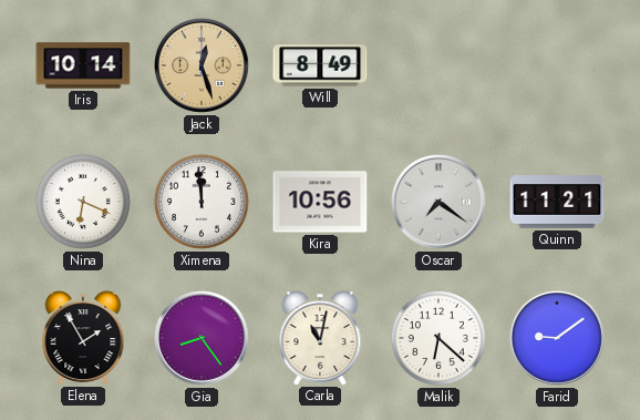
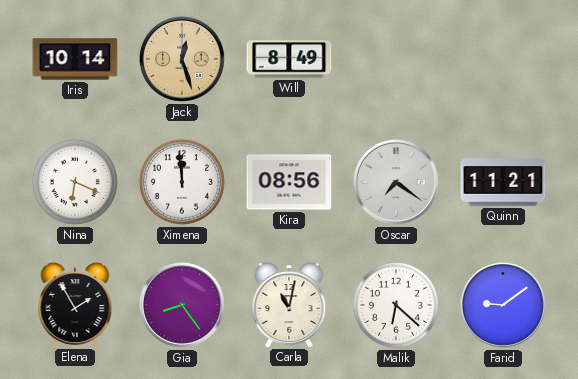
Kira: 10:56 -> 08:56 (289, 182)
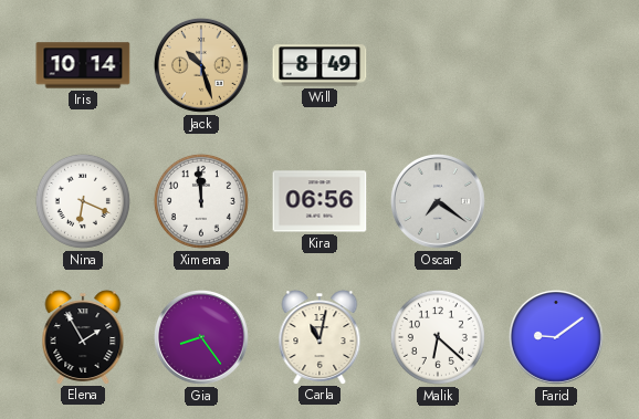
Jack: 12:27 -> 10:27 (201, 65)
Kira: 08:56 -> 06:56 (319, 201)
Quinn: 11:21 -> none (503, 182)
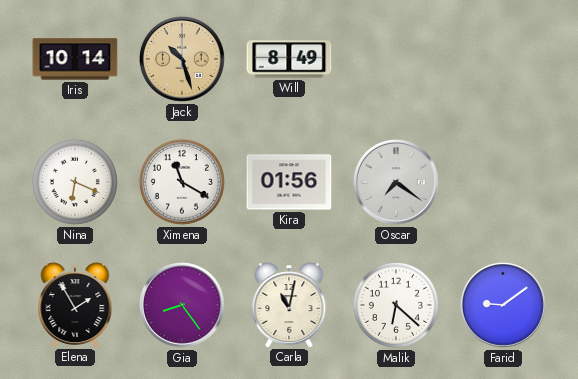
Ximena: 11:59 -> 11:20 (182, 182)
Kira: 06:56 -> 01:56 (289, 182)
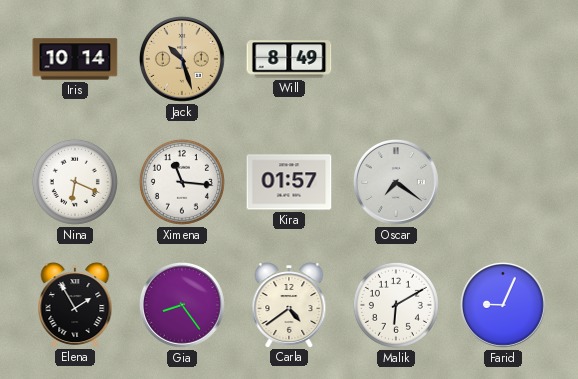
Ximena: 11:20 -> 11:16 (182, 182)
Kira: 01:56 -> 01:57 (289, 182)
Carla: 11:02 -> 4:39 (289, 305)
Malik: 6:22 -> 6:10 (396, 305)
Farid: 9:09 -> 9:04 (503, 305)
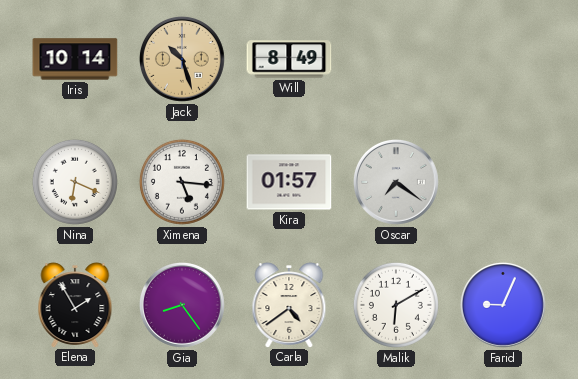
Ximena: 11:16 -> 5:16 (182, 182)
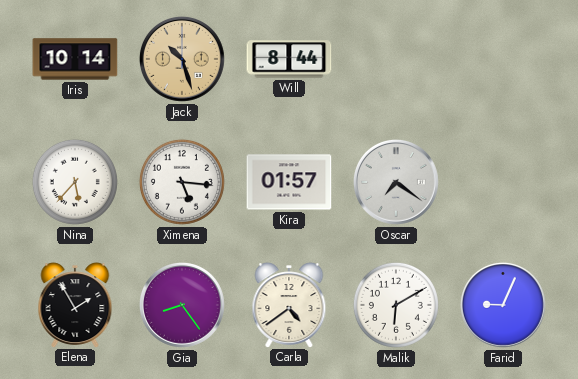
Will: 8:49 -> 8:44 (289, 59)
Nina: 6:19 -> 5:37 (75, 182)
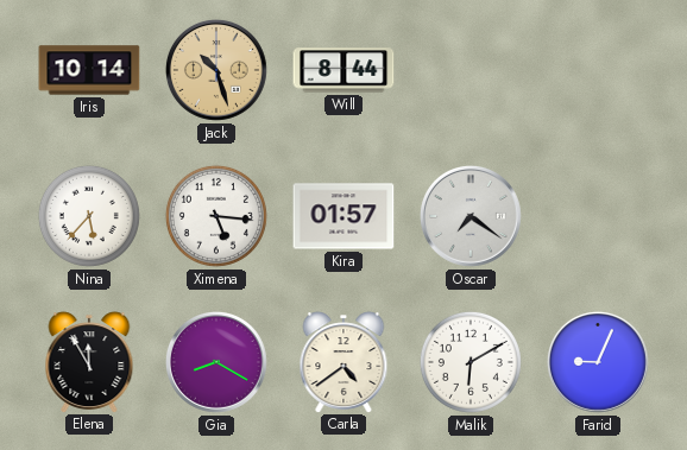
Elena: 1:55 -> 11:55 (89, 362)
Gia: 8:24 -> 8:20 (216, 362)
